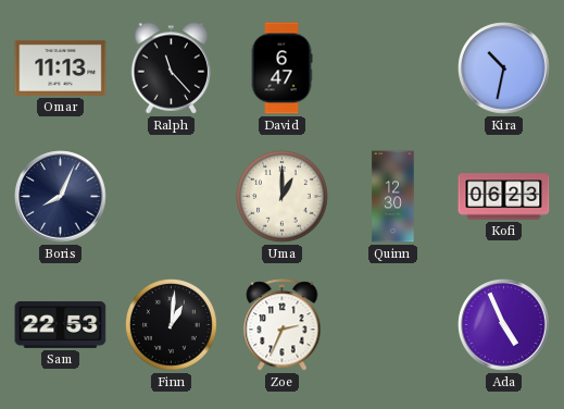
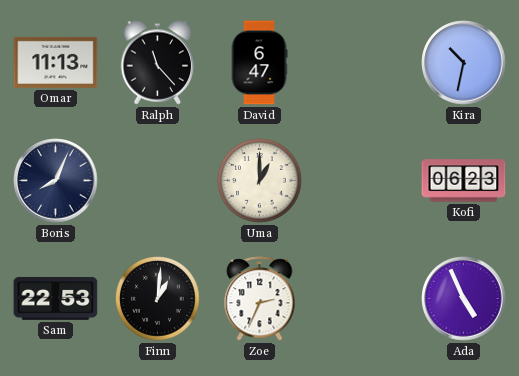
Quinn: 12:30 -> none (393, 197)
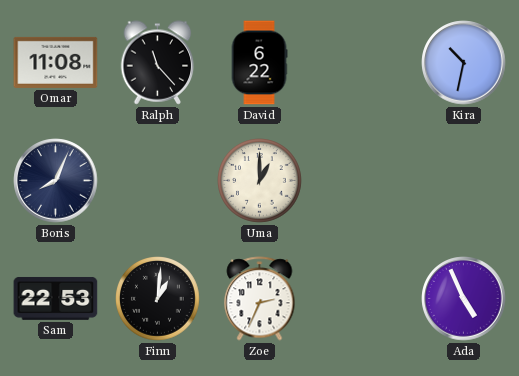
Omar: 11:13 -> 11:08 (56, 62)
David: 6:47 -> 6:22 (259, 63)
Kofi: 06:23 -> none (464, 181)
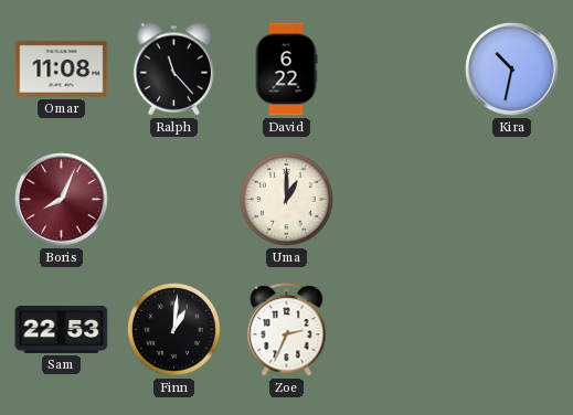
Boris dial: navy -> burgundy (62, 200)
Ada: 4:56 -> none (464, 299)
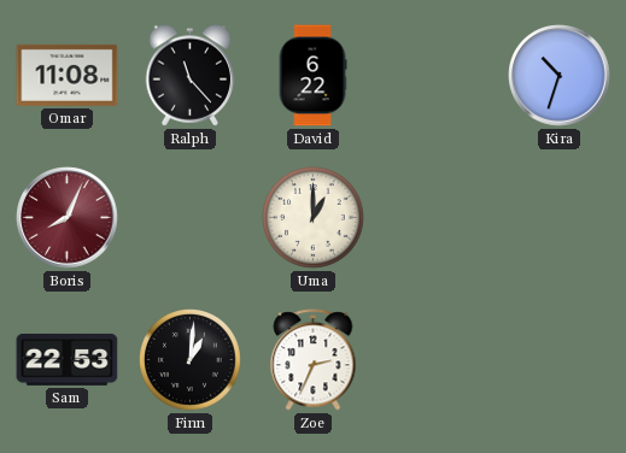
Kira: 10:32 -> 10:33 (560, 76)
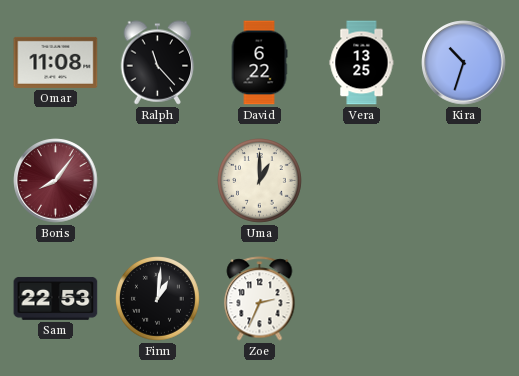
Vera: none -> 13:25 (362, 63)
Boris: 8:04 -> 8:06 (56, 181)
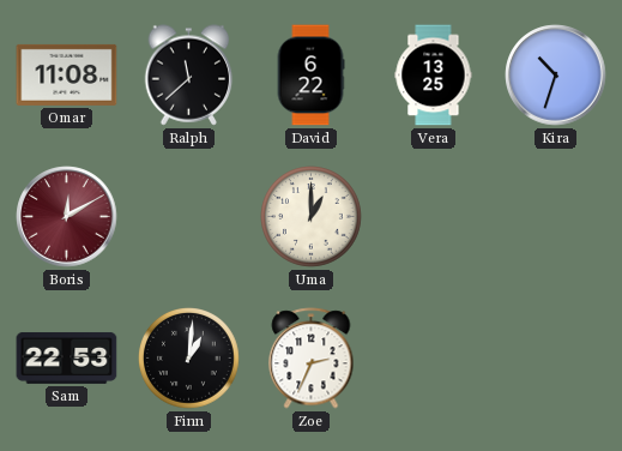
Ralph: 11:23 -> 11:38 (189, 76)
Boris: 8:06 -> 12:10 (67, 217)
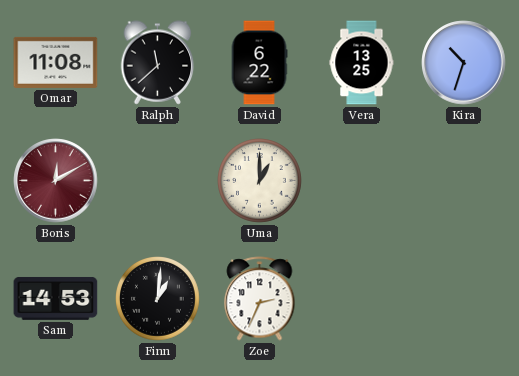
Sam: 22:53 -> 14:53 (56, 298)
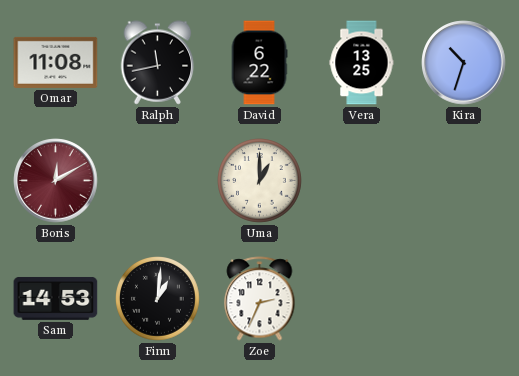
Ralph: 11:38 -> 11:43 (158, 63)
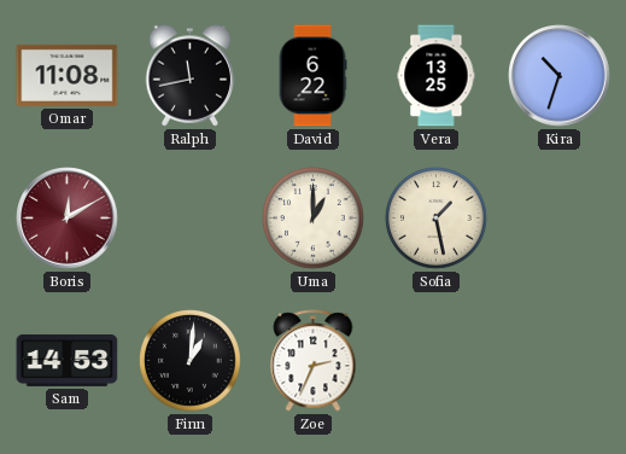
Sofia: none -> 1:28 (437, 219)
